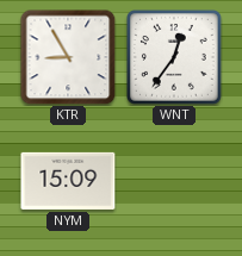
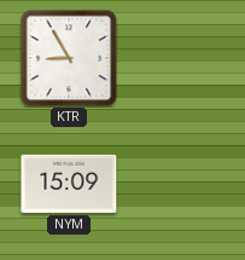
WNT: 12:36 -> none (175, 58)
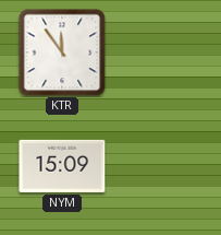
KTR: 8:55 -> 11:54 (62, 52)
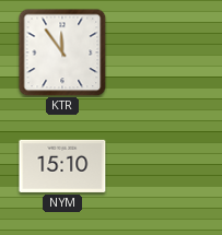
NYM: 15:09 -> 15:10 (62, 166)
